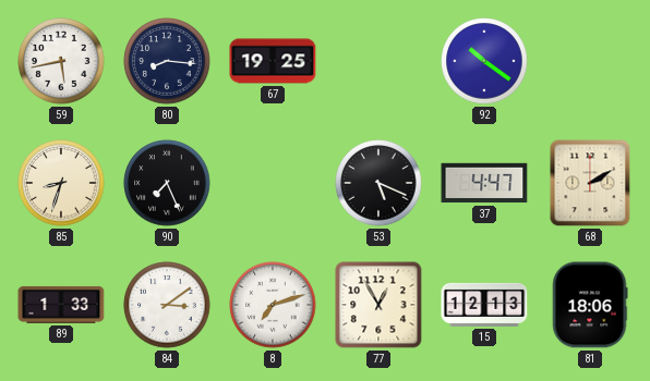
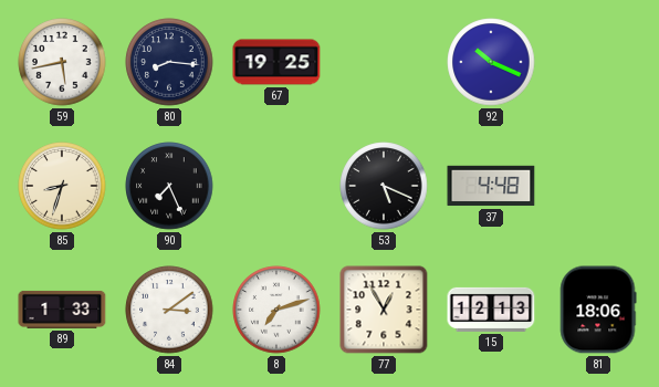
92: 10:21 -> 10:19 (491, 62)
37: 4:47 -> 4:48 (491, 186)
68: 2:10 -> none (590, 183)
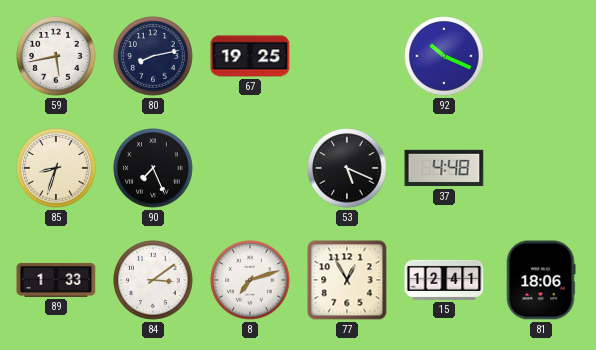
80: 8:16 -> 8:13 (153, 56)
15: 12:13 -> 12:41 (444, 280)
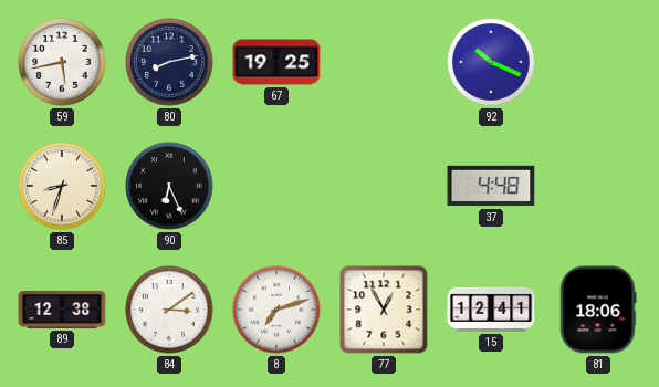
90: 7:26 -> 6:26 (169, 186)
53: 5:19 -> none (347, 168)
89: 1:33 -> 12:38 (62, 310)
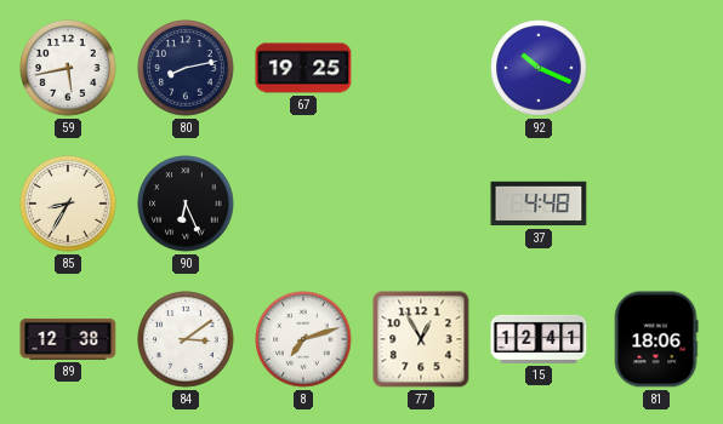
85: 8:33 -> 8:35 (68, 204)
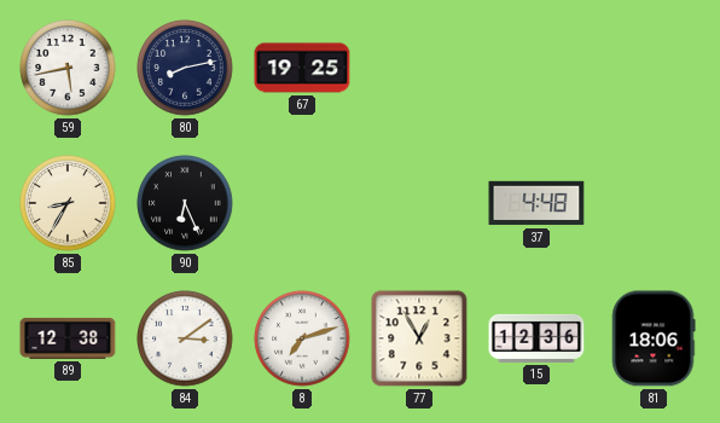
92: 10:19 -> none (539, 68)
15: 12:41 -> 12:36 (536, 338)
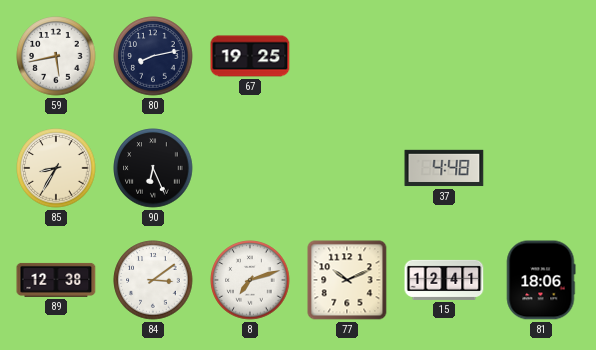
77: 12:55 -> 10:11 (347, 280)
15: 12:36 -> 12:41 (444, 280)
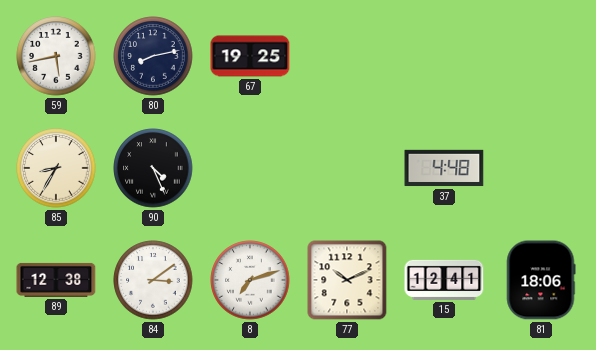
90: 6:26 -> 4:26 (153, 168)
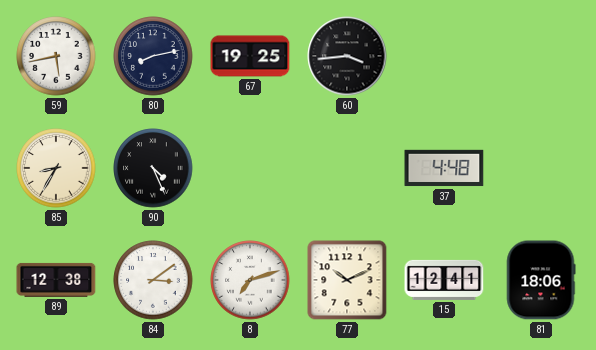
60: none -> 3:44 (347, 56)
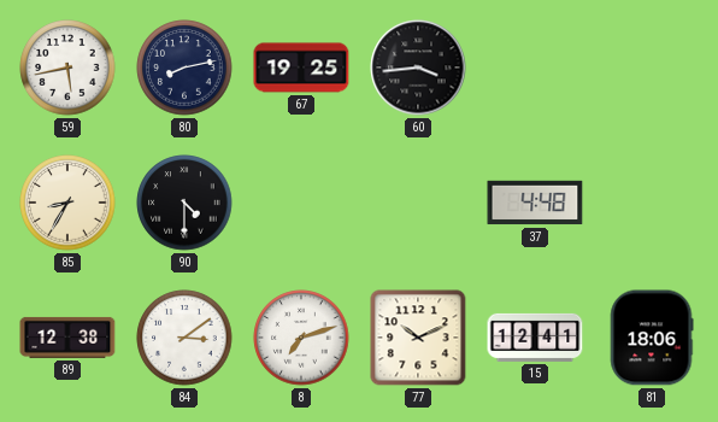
90: 4:26 -> 4:30 (184, 203)
